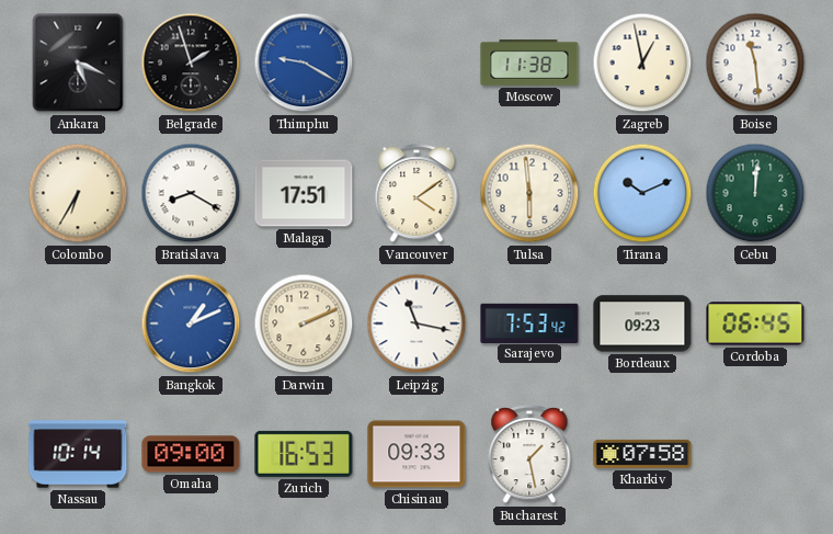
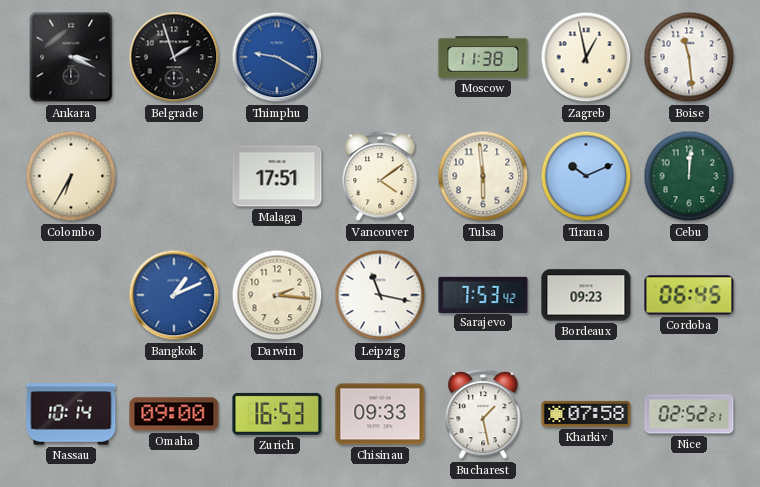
Ankara: 5:19 -> 3:19 (71, 57)
Bratislava: 8:20 -> none (191, 193)
Darwin: 2:11 -> 2:16 (277, 295)
Nice: none -> 02:52 (689, 414)
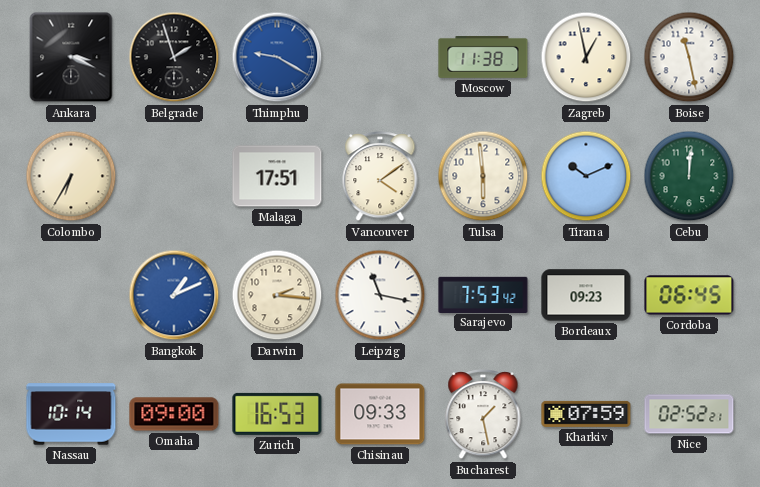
Boise: 11:29 -> 11:28 (689, 57)
Kharkiv: 07:58 -> 07:59 (586, 414)
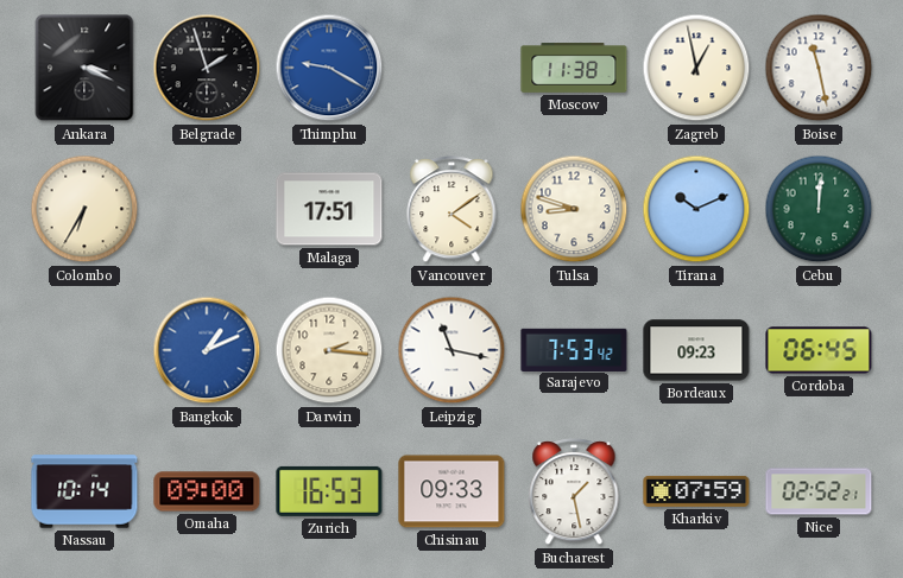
Tulsa: 5:59 -> 8:48 (574, 209)
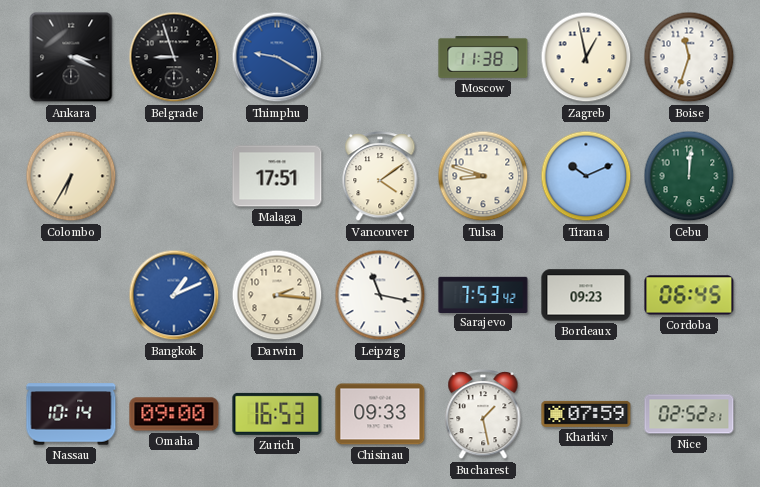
Belgrade: 1:57 -> 8:57 (174, 57)
Boise: 11:28 -> 11:33 (689, 57)
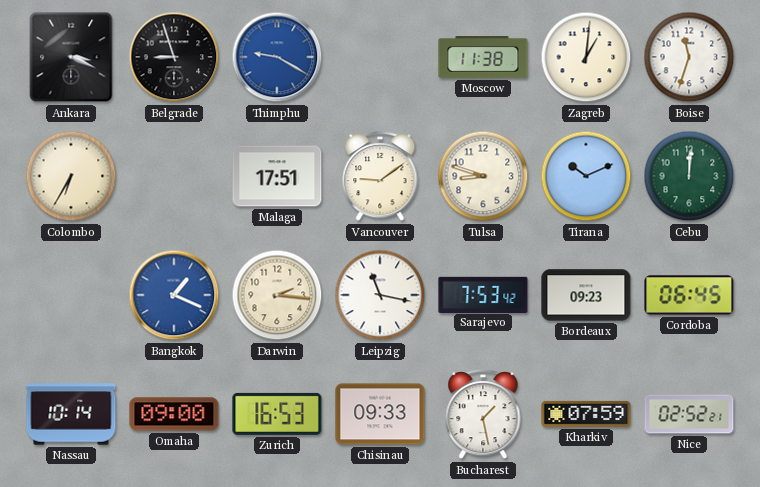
Zagreb: 12:58 -> 1:01 (586, 57)
Vancouver: 4:09 -> 9:09 (380, 177)
Bangkok: 1:11 -> 1:19 (174, 295)
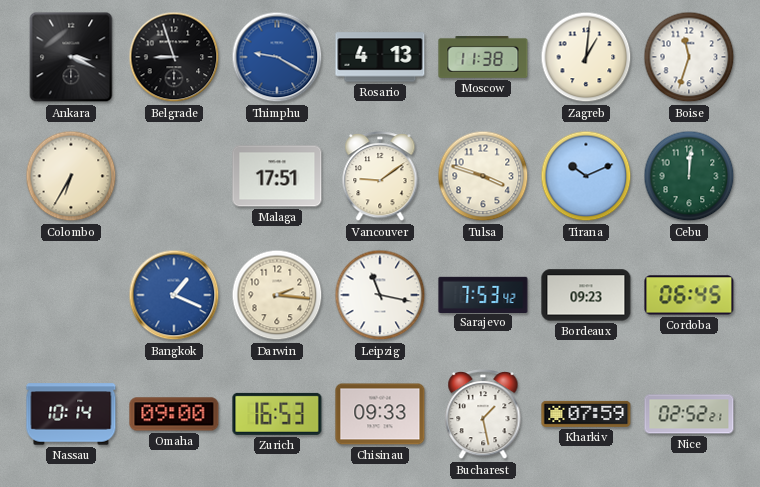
Rosario: none -> 4:13 (380, 57)
Tulsa: 8:48 -> 3:48 (483, 176)
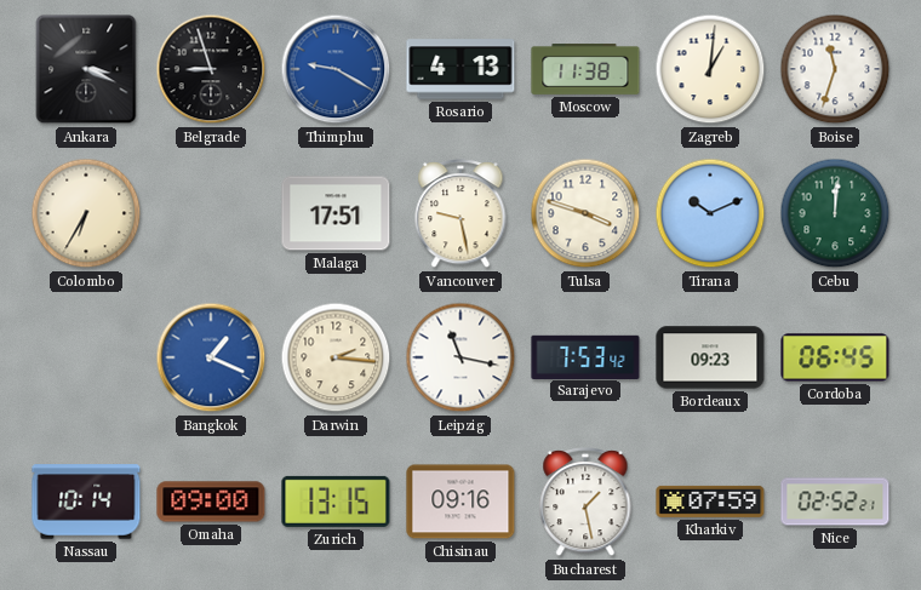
Vancouver: 9:09 -> 9:28 (460, 214)
Zurich: 16:53 -> 13:15 (336, 502)
Chisinau: 09:33 -> 09:16 (460, 502)
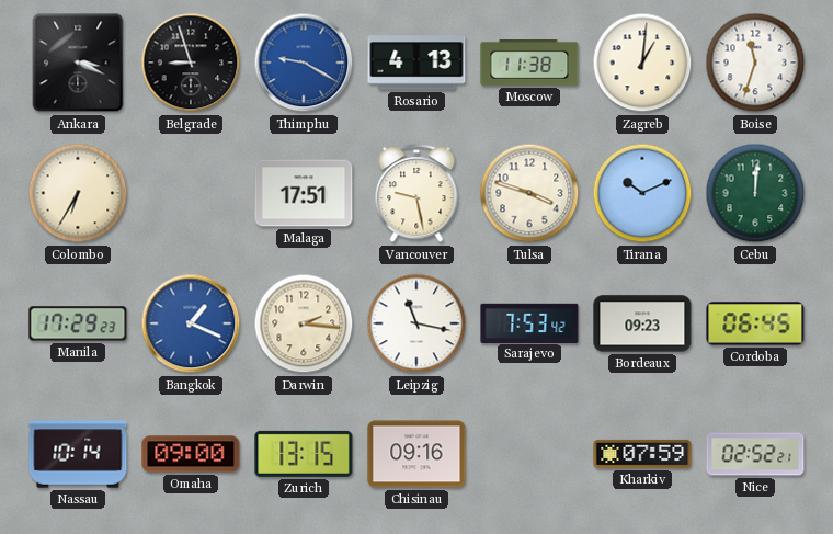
Manila: none -> 17:29 (78, 323)
Bucharest: 1:28 -> none (585, 503)
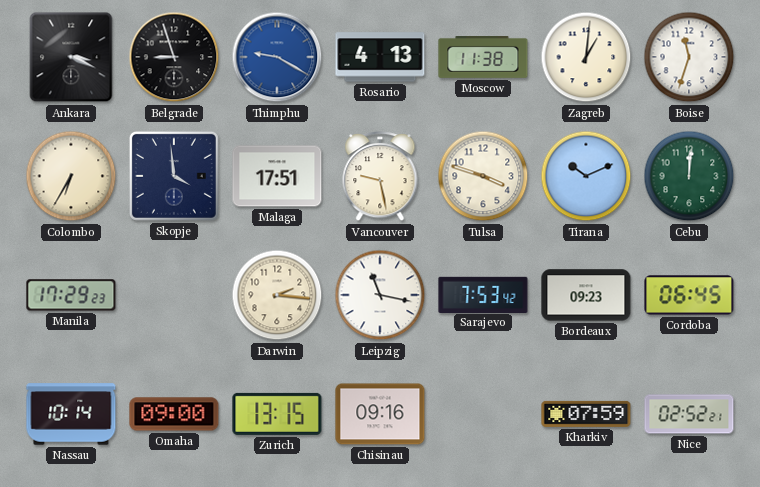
Skopje: none -> 3:59 (174, 176)
Bangkok: 1:19 -> none (191, 323)
